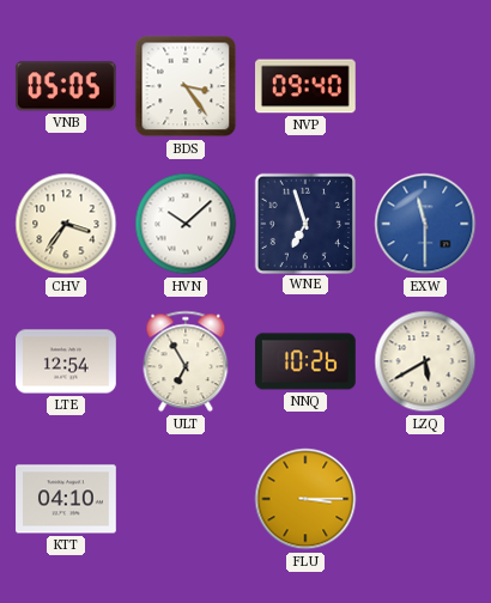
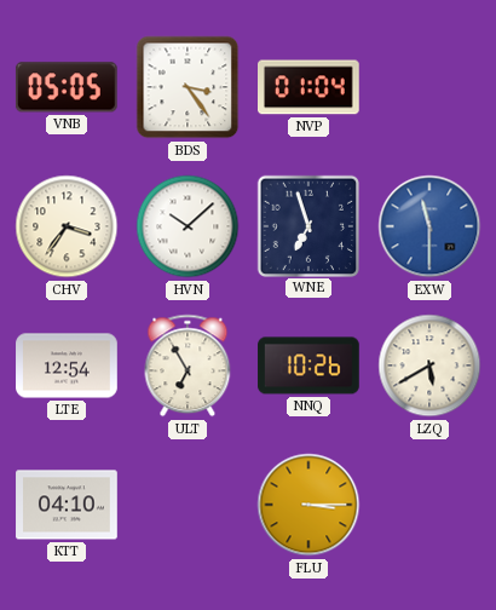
NVP: 09:40 -> 01:04 (310, 87)
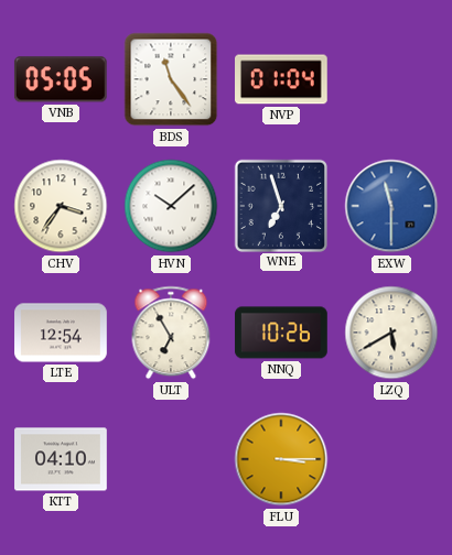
BDS: 3:24 -> 11:24 (171, 79)
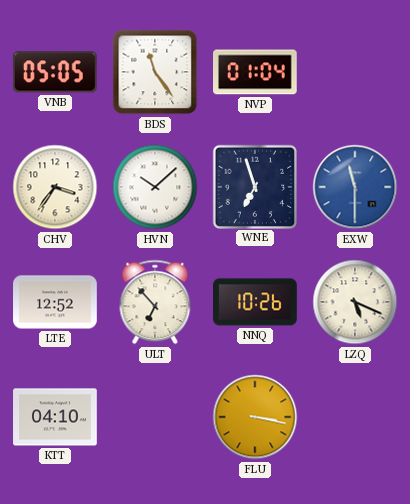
LTE: 12:54 -> 12:52 (55, 302)
ULT: 6:55 -> 6:53 (155, 302)
LZQ: 5:40 -> 5:19 (355, 302)
FLU: 3:15 -> 3:17 (255, 417)
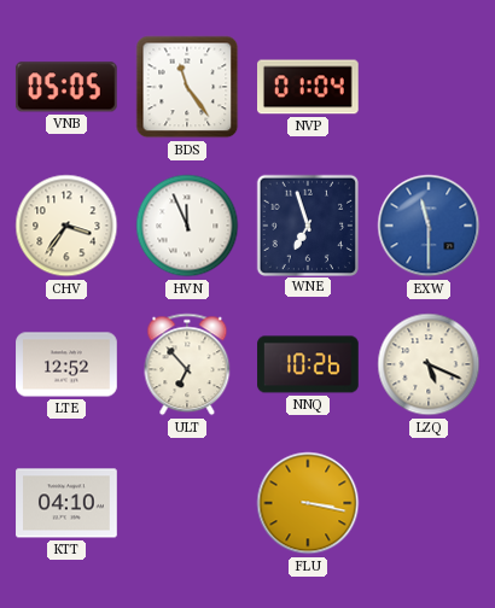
HVN: 10:08 -> 11:56 (187, 226)
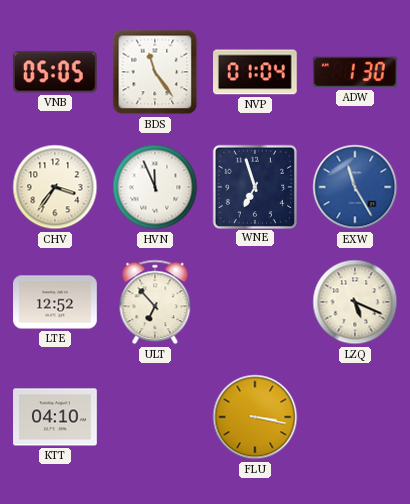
ADW: none -> 1:30 (355, 72)
EXW: 11:30 -> 11:25 (355, 187)
NNQ: 10:26 -> none (308, 364)
